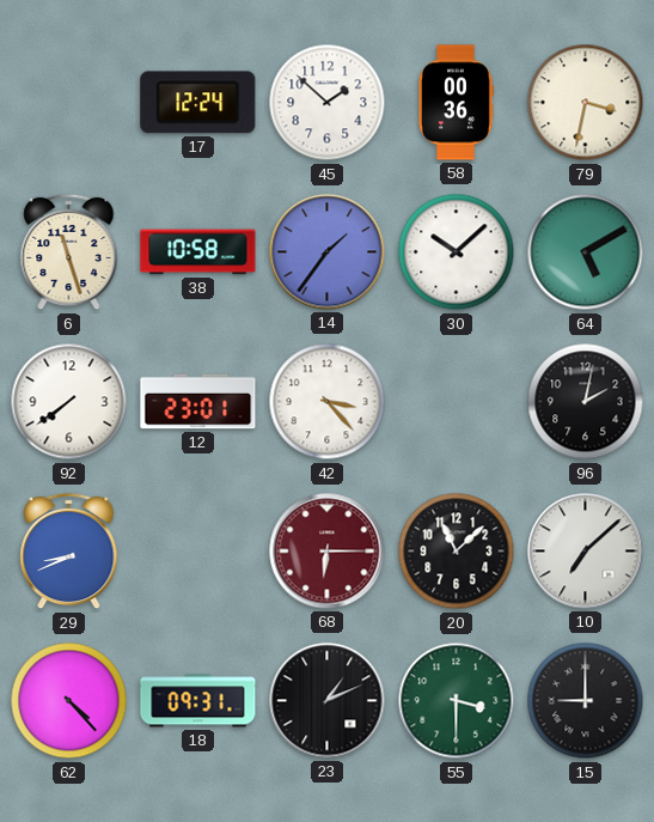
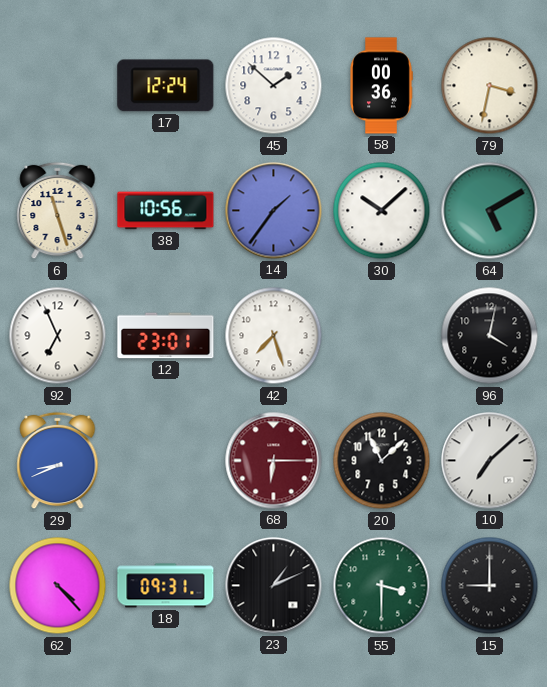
38: 10:58 -> 10:56 (166, 211)
92: 7:39 -> 6:56 (58, 336)
42: 3:23 -> 7:27 (274, 336)
96: 2:02 -> 4:02 (490, 336)
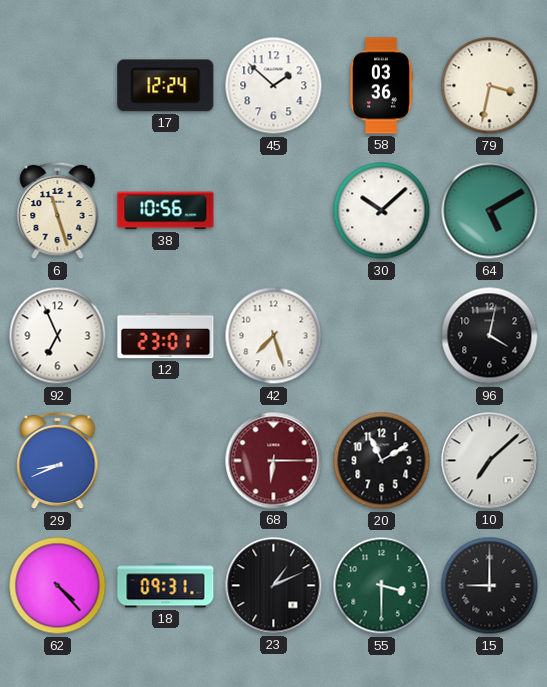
58: 00:36 -> 03:36 (381, 86)
14: 1:36 -> none (274, 211)
20: 11:08 -> 11:10 (382, 461)
